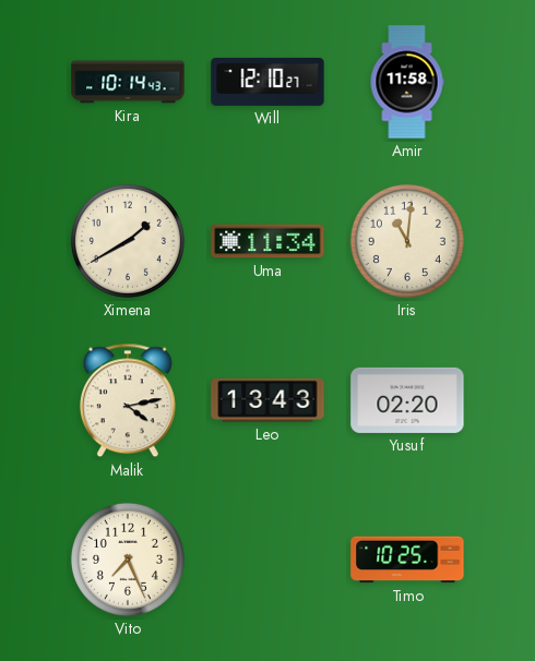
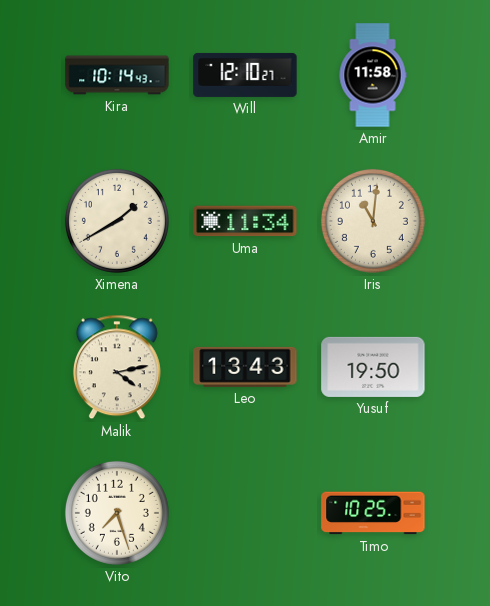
Yusuf: 02:20 -> 19:50 (373, 367)
Vito: 7:26 -> 7:27 (117, 513)
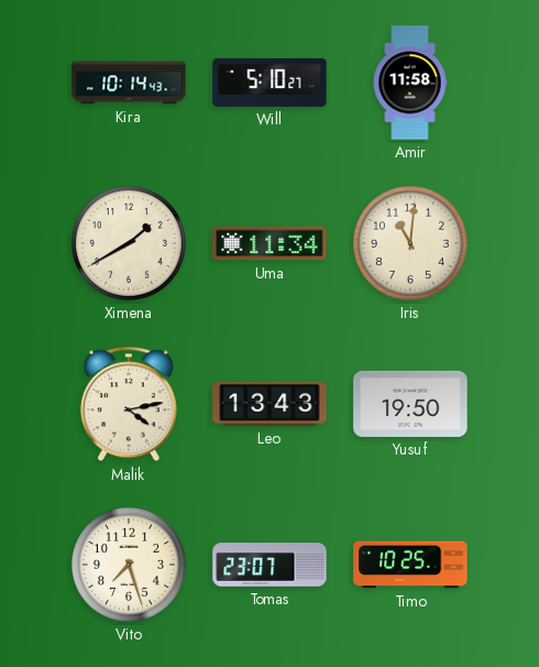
Will: 12:10 -> 5:10 (269, 83)
Tomas: none -> 23:07 (269, 565)
